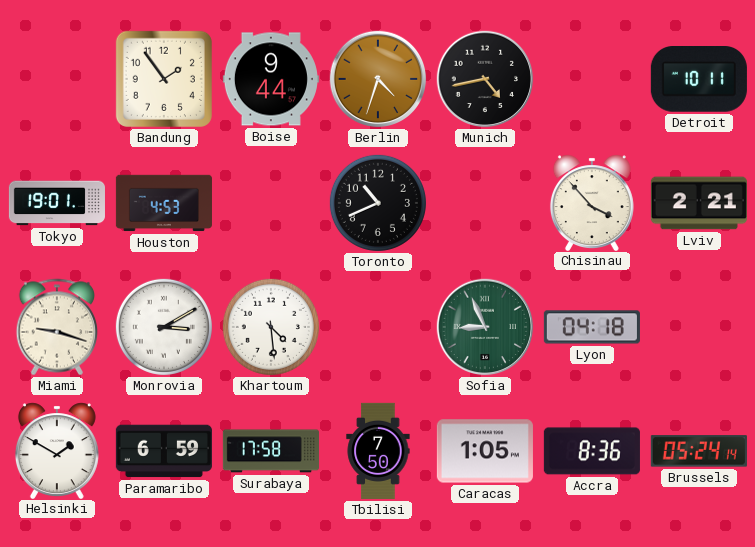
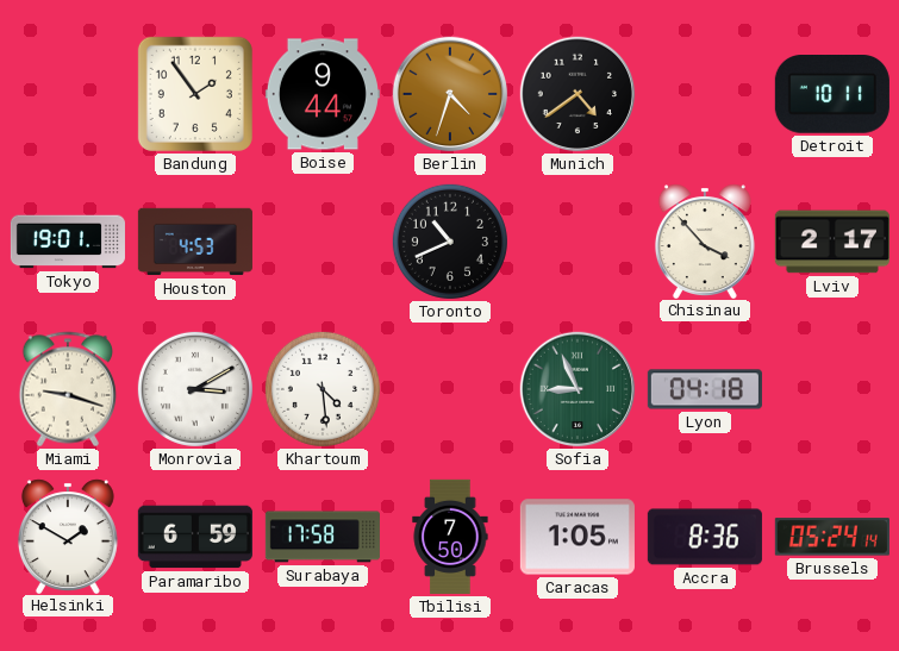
Munich: 4:43 -> 4:39 (578, 94)
Lviv: 2:21 -> 2:17 (832, 242)
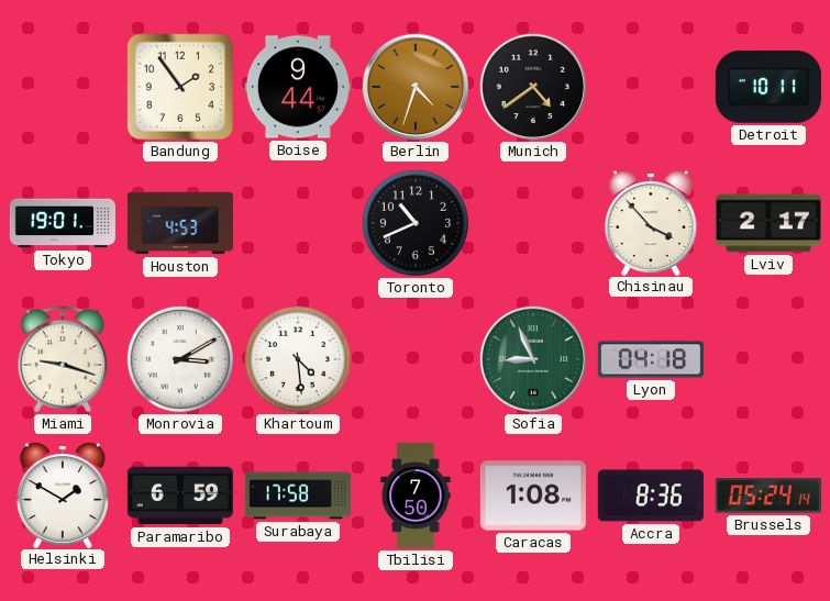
Caracas: 1:05 -> 1:08 (533, 496)
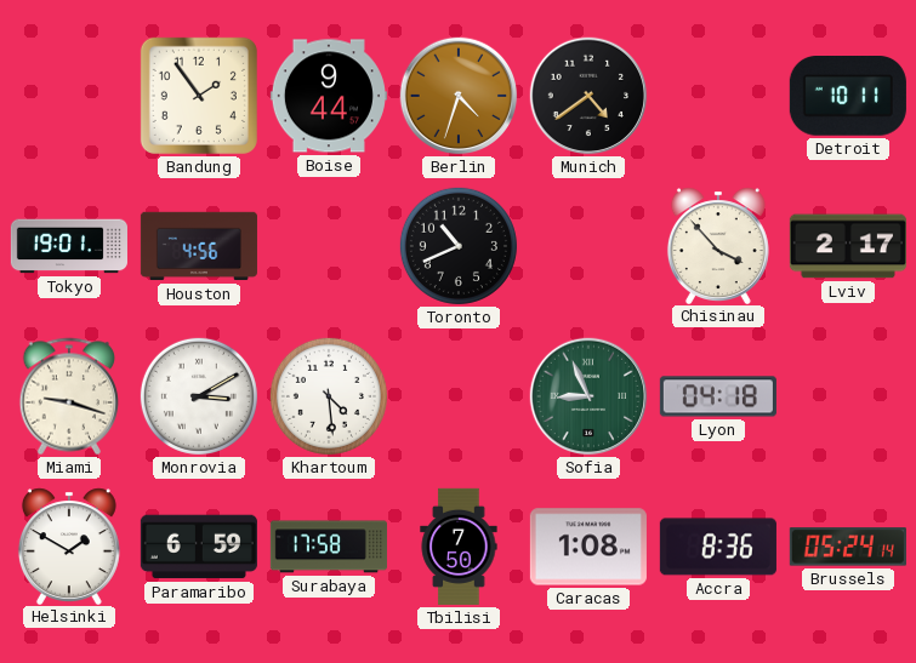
Houston: 4:53 -> 4:56 (199, 246)
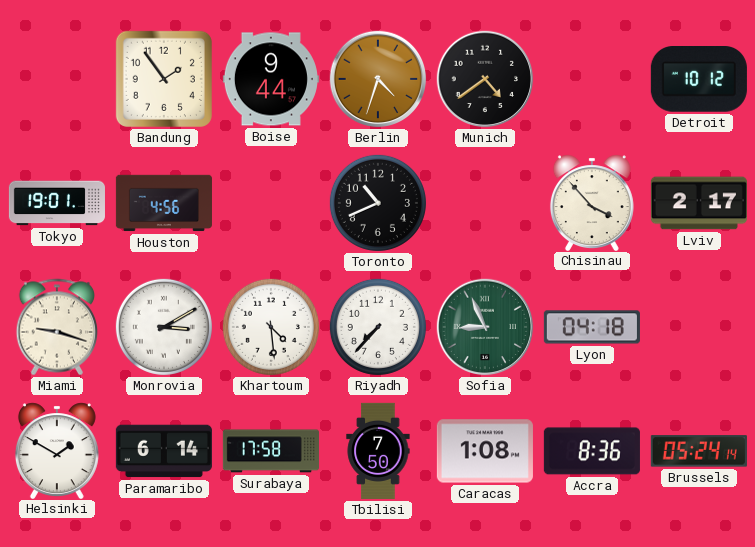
Detroit: 10:11 -> 10:12 (699, 80)
Riyadh: none -> 7:37 (378, 327)
Paramaribo: 6:59 -> 6:14 (164, 451)
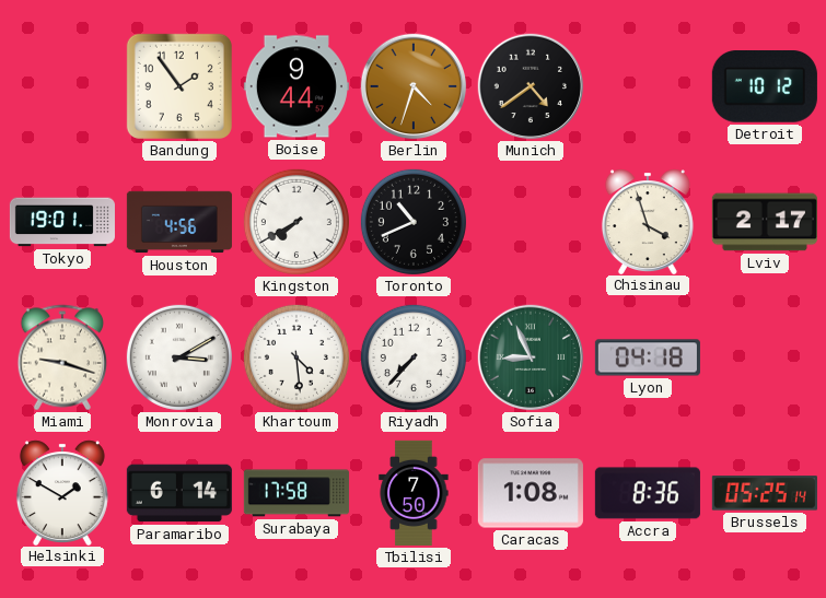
Kingston: none -> 7:40 (296, 222)
Chisinau: 3:53 -> 3:57 (648, 221)
Brussels: 05:24 -> 05:25 (765, 493)
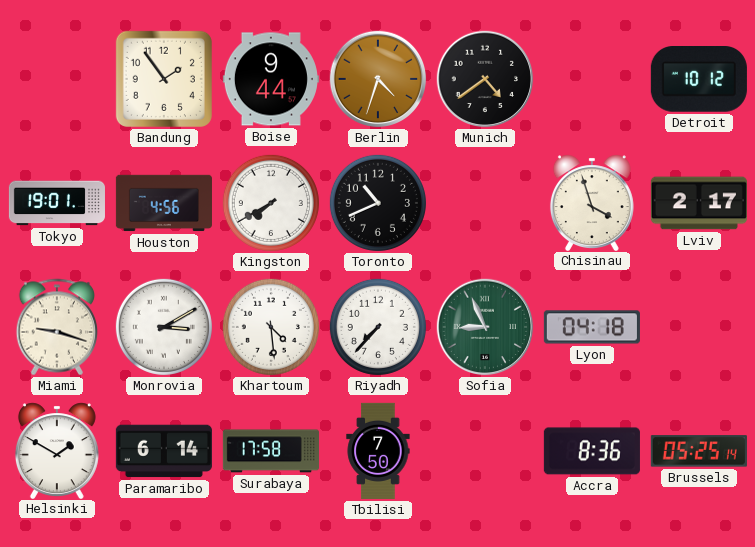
Caracas: 1:08 -> none (531, 493)
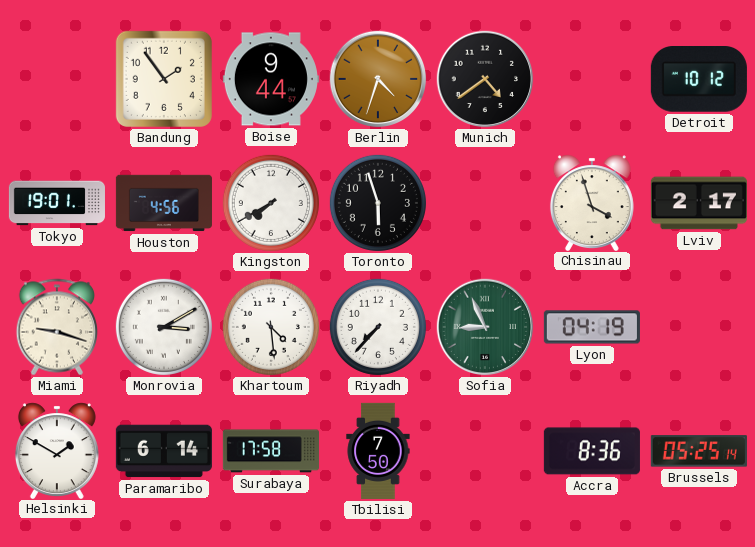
Toronto: 10:41 -> 5:57 (378, 203)
Lyon: 04:18 -> 04:19 (592, 327)
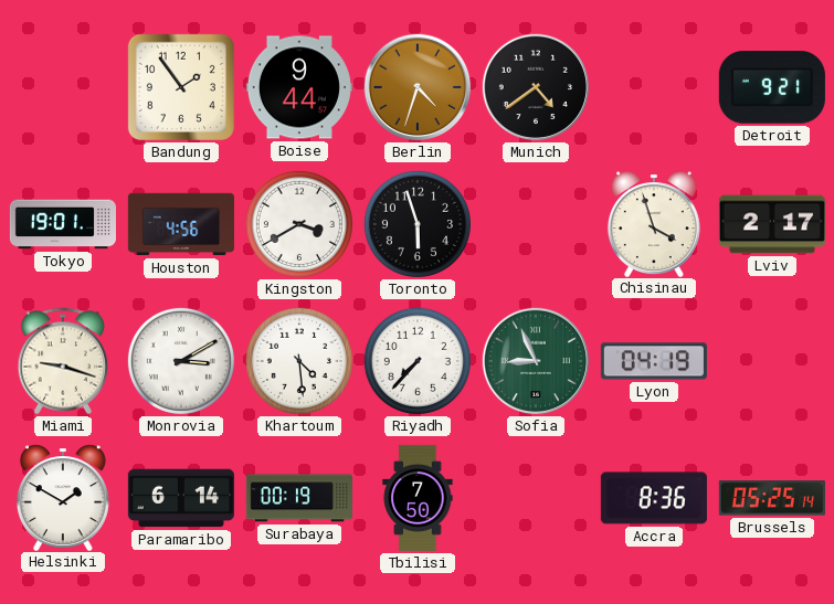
Detroit: 10:12 -> 9:21 (772, 88)
Kingston: 7:40 -> 3:40 (299, 224)
Surabaya: 17:58 -> 00:19 (299, 498)
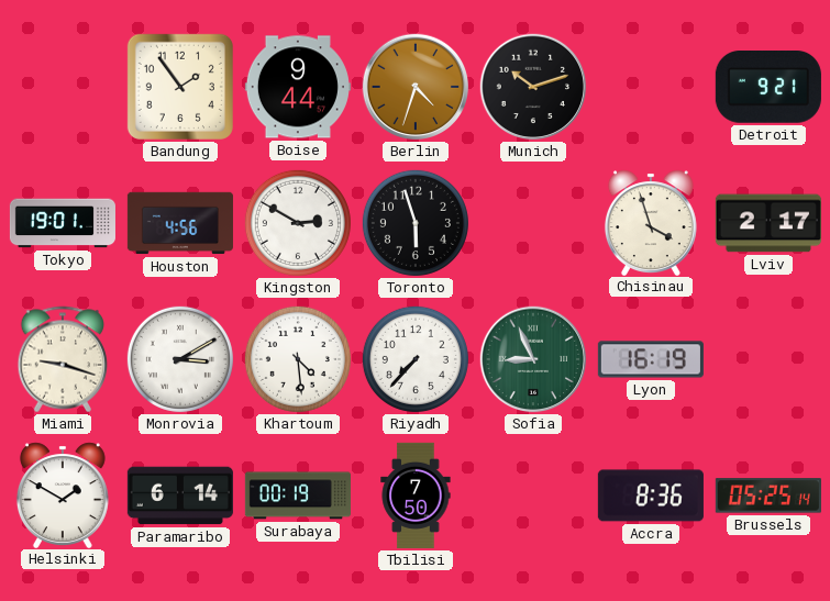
Munich: 4:39 -> 10:12 (533, 87)
Kingston: 3:40 -> 2:50 (298, 223)
Lyon: 04:19 -> 16:19 (651, 359)
